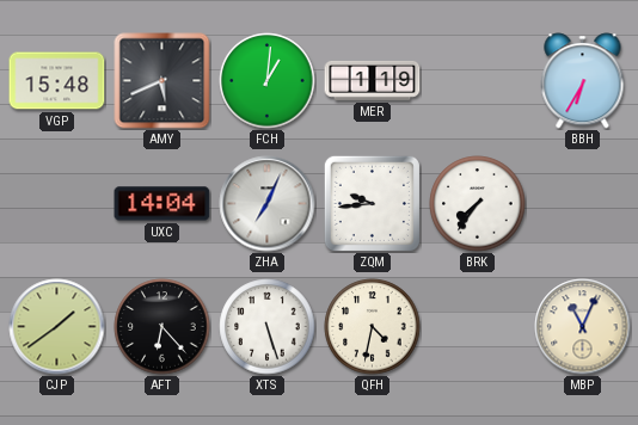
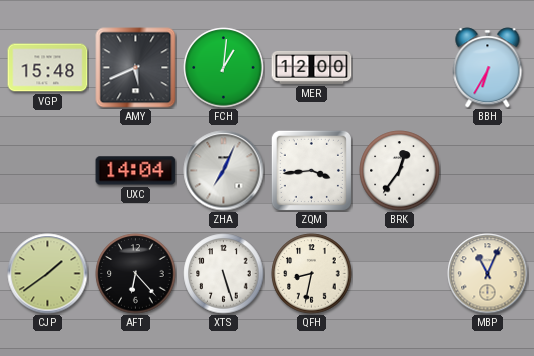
MER: 1:19 -> 12:00 (312, 67)
ZQM: 9:44 -> 3:44 (311, 170)
BRK: 7:36 -> 12:36 (400, 171)
QFH: 4:32 -> 8:32 (312, 274)
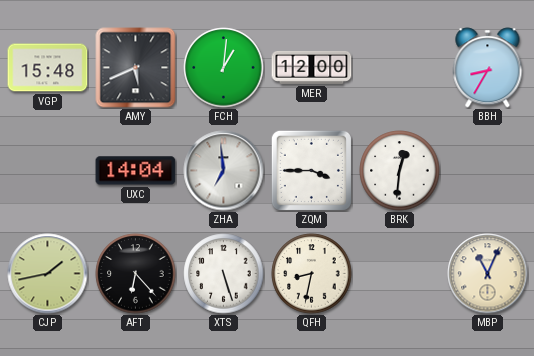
BBH: 6:35 -> 8:35 (488, 68)
ZHA: 7:04 -> 6:59 (224, 171)
ZQM: 3:44 -> 3:45 (311, 170)
BRK: 12:36 -> 12:31 (400, 171)
CJP: 1:39 -> 1:43 (48, 274)
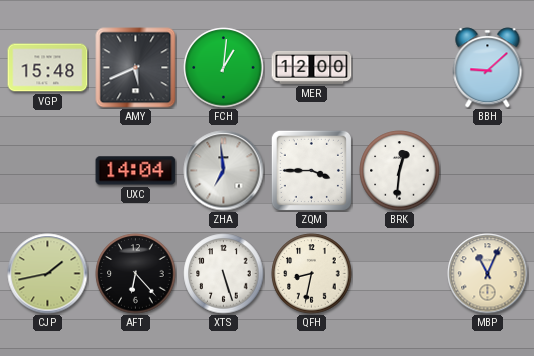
BBH: 8:35 -> 9:08 (488, 68)
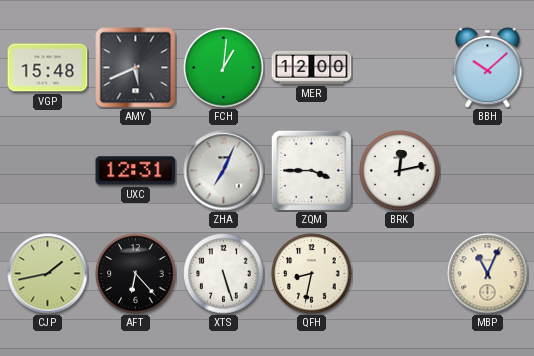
BBH: 9:08 -> 10:08 (488, 68)
UXC: 14:04 -> 12:31 (136, 171)
ZHA: 6:59 -> 7:04 (224, 171)
BRK: 12:31 -> 12:13 (400, 171)
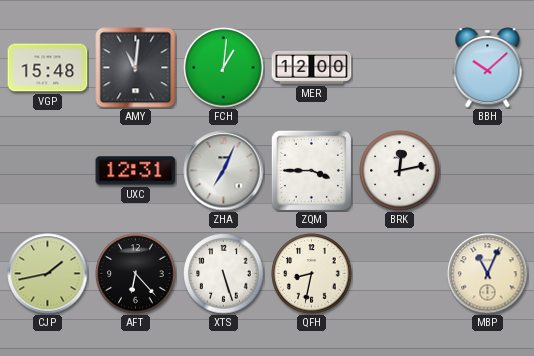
AMY: 5:41 -> 11:01 (136, 68)
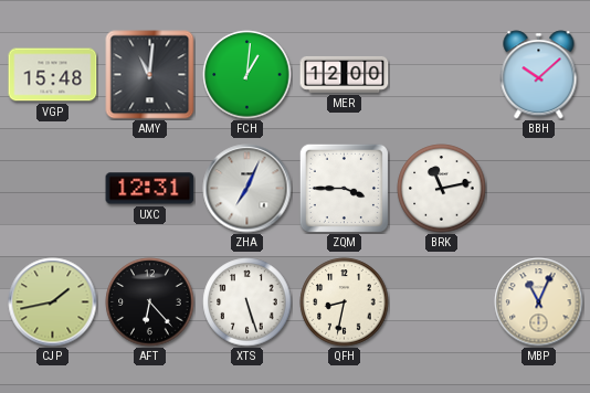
BRK: 12:13 -> 11:13 (442, 189)
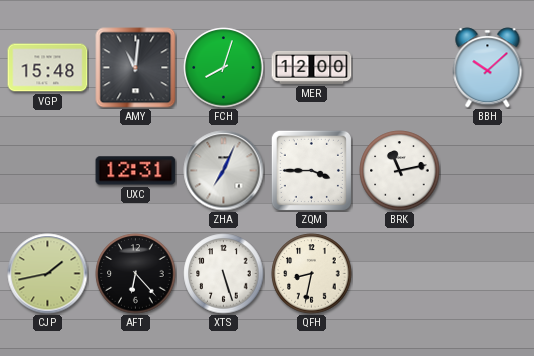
FCH: 1:01 -> 8:03 (224, 68)
MBP: 11:04 -> none (539, 302)
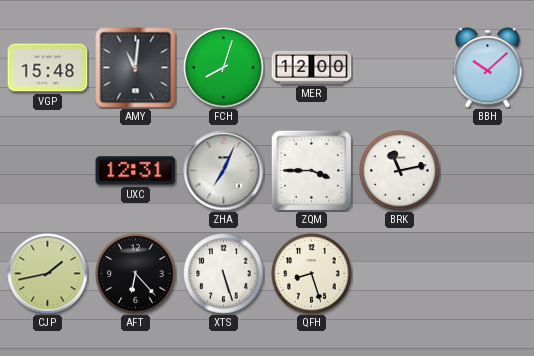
QFH: 8:32 -> 8:27 (312, 274)
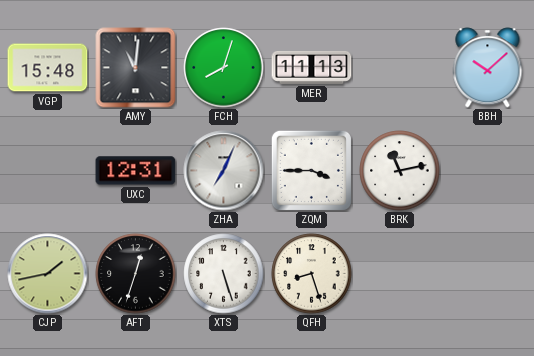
MER: 12:00 -> 11:13 (312, 67)
AFT: 6:23 -> 12:33 (136, 274)
